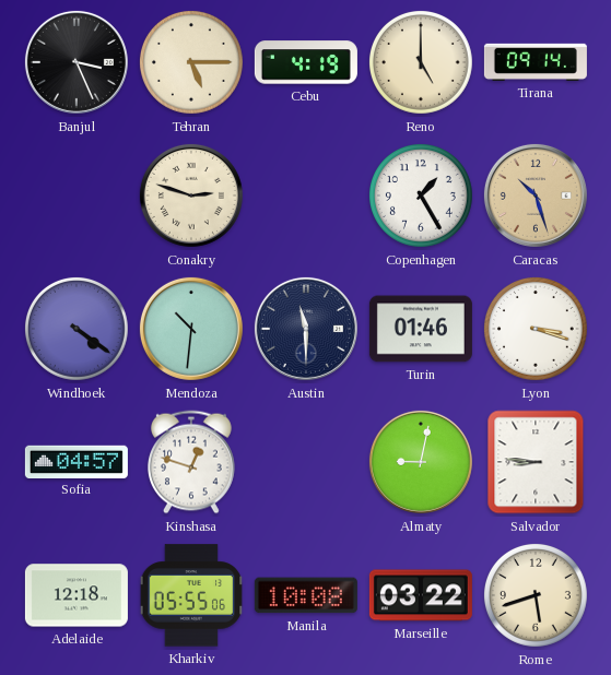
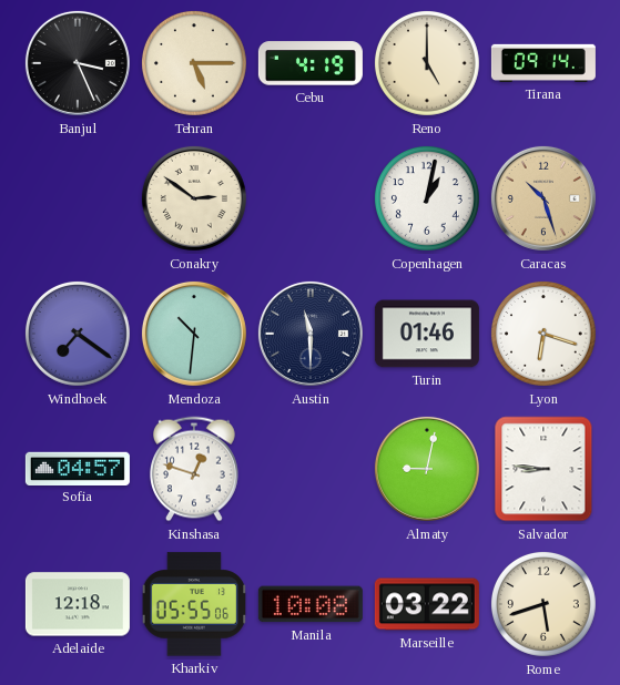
Conakry: 2:48 -> 2:51 (194, 198)
Copenhagen: 1:25 -> 1:02 (427, 198)
Windhoek: 4:21 -> 7:21 (78, 334)
Lyon: 3:18 -> 6:18 (543, 334)
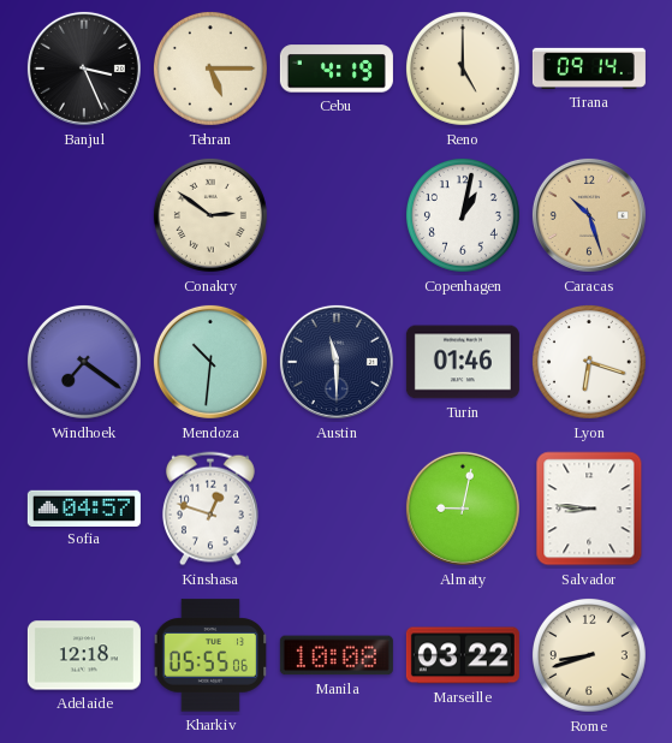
Rome: 5:42 -> 8:42 (589, 655)
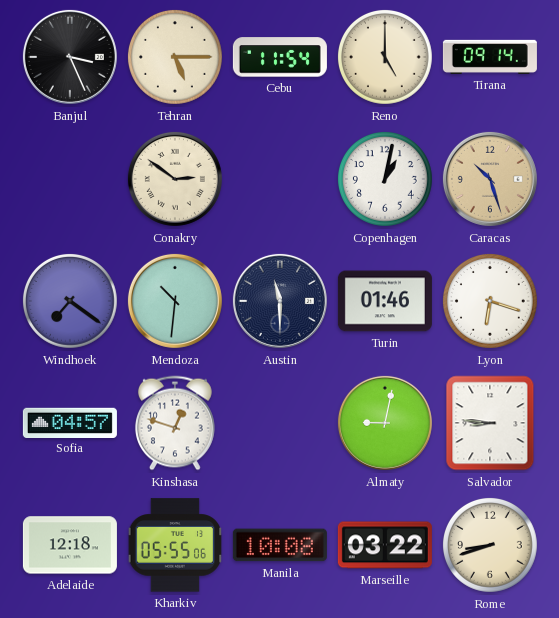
Cebu: 4:19 -> 11:54 (280, 57)
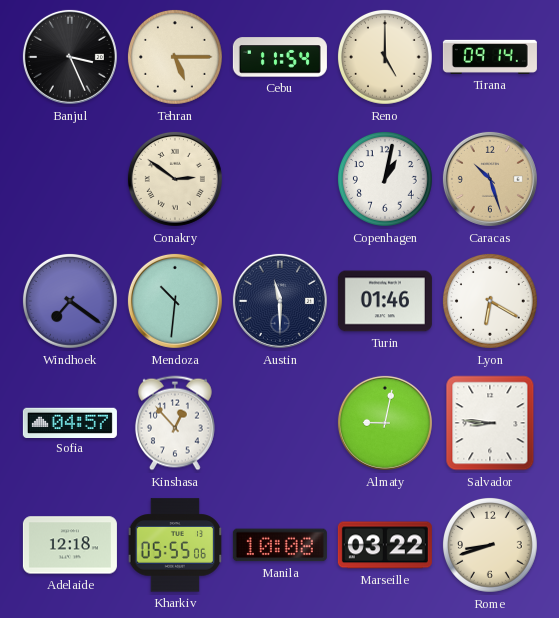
Lyon: 6:18 -> 6:20 (490, 301)
Kinshasa: 12:48 -> 12:53 (175, 423)
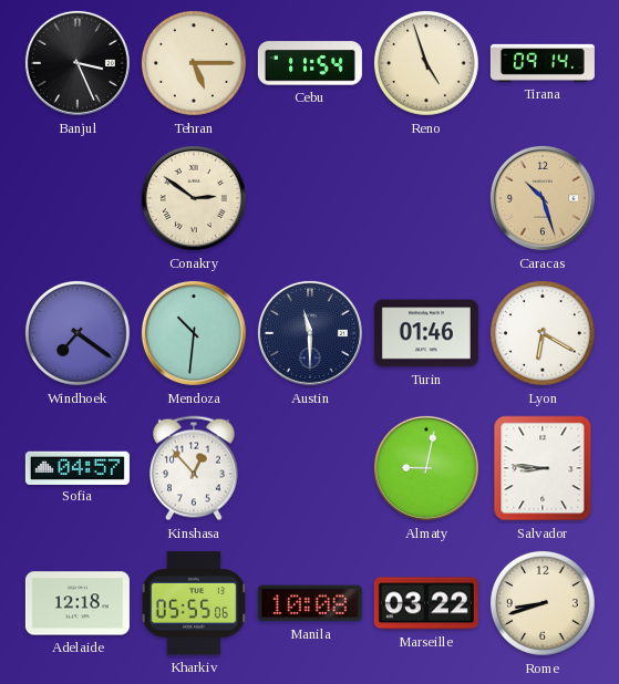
Reno: 5:00 -> 4:57 (426, 63)
Copenhagen: 1:02 -> none (385, 179)
